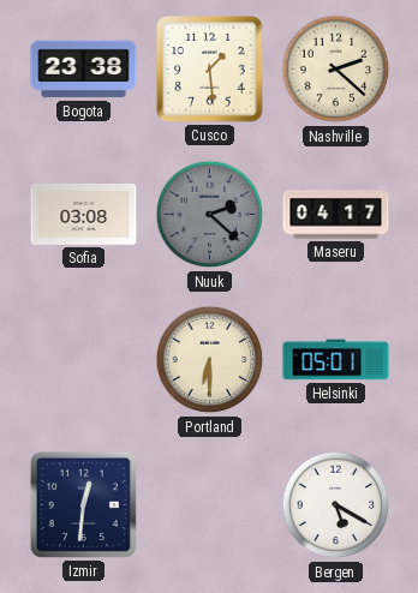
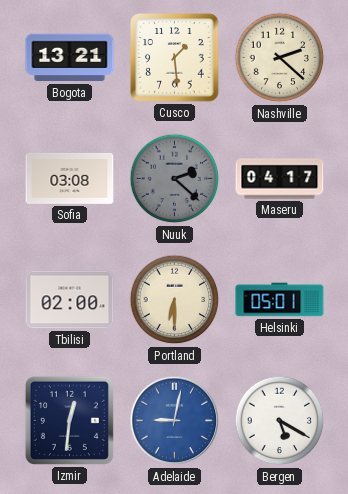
Bogota: 23:38 -> 13:21 (70, 58)
Tbilisi: none -> 02:00 (70, 300)
Adelaide: none -> 9:02 (175, 421)
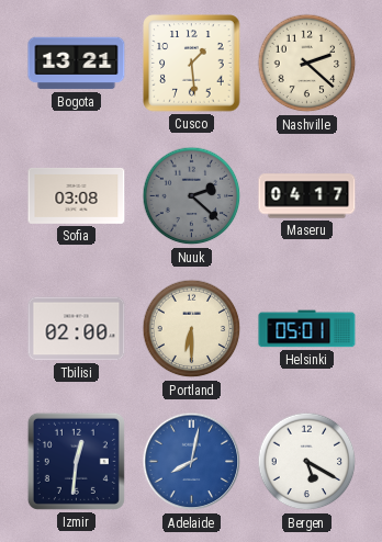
Adelaide: 9:02 -> 8:02 (192, 462)
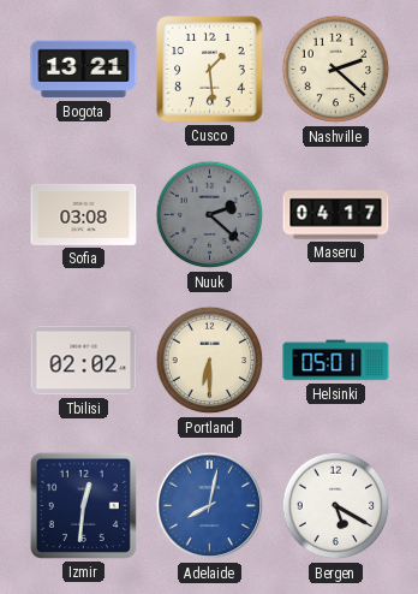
Tbilisi: 02:00 -> 02:02 (84, 361)
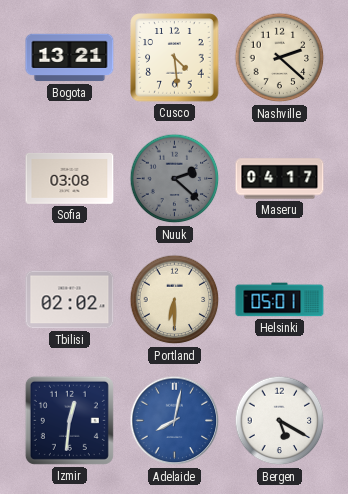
Cusco: 1:29 -> 4:29 (175, 58)
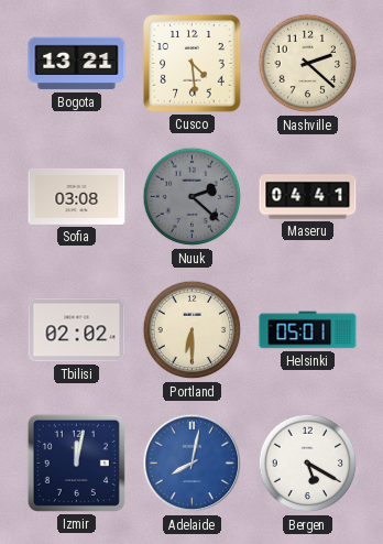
Maseru: 04:17 -> 04:41 (308, 197)
Izmir: 12:31 -> 12:02 (76, 463)
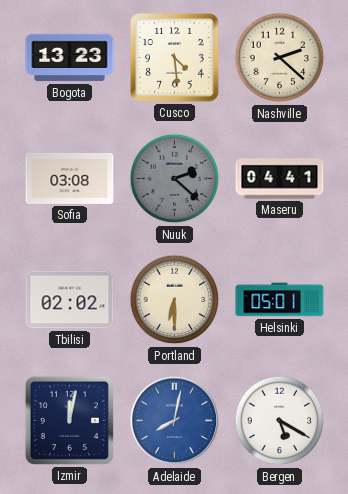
Bogota: 13:21 -> 13:23 (70, 58)
